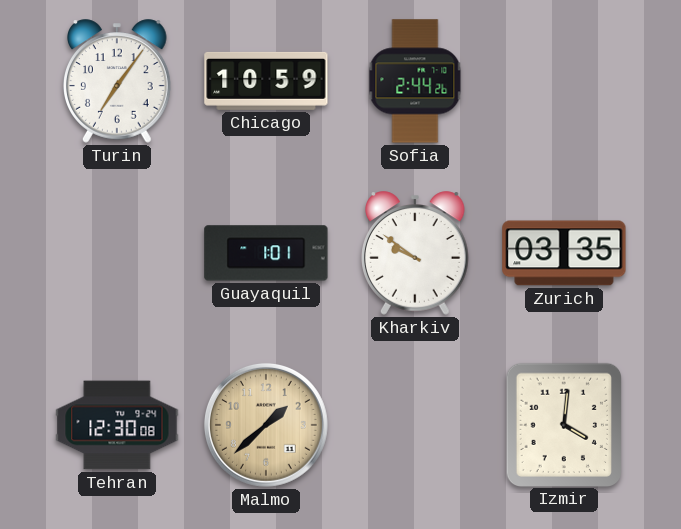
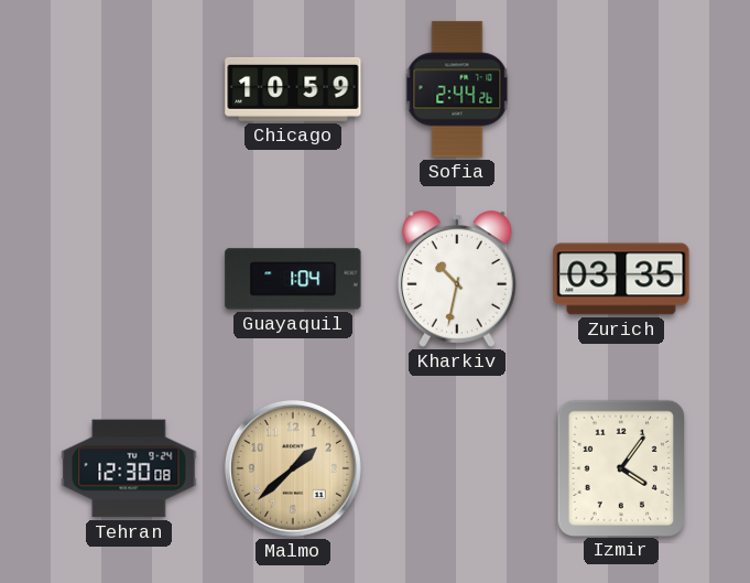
Turin: 7:06 -> none (118, 81)
Guayaquil: 1:01 -> 1:04 (293, 279)
Kharkiv: 9:51 -> 10:32 (458, 279)
Izmir: 4:01 -> 4:06 (620, 467)
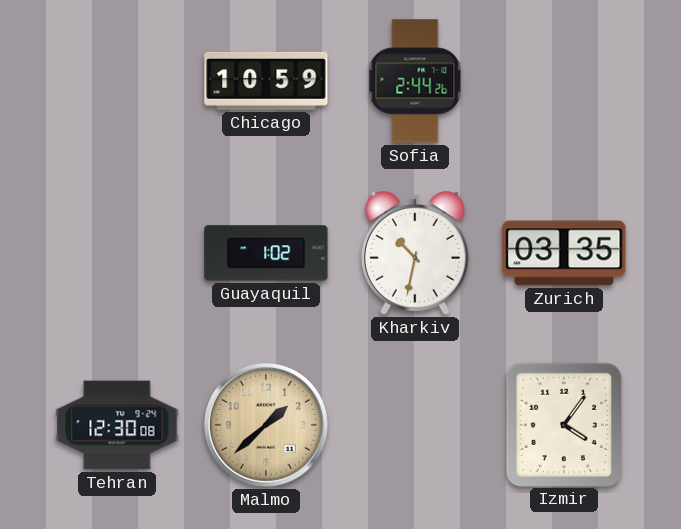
Guayaquil: 1:04 -> 1:02 (266, 253)
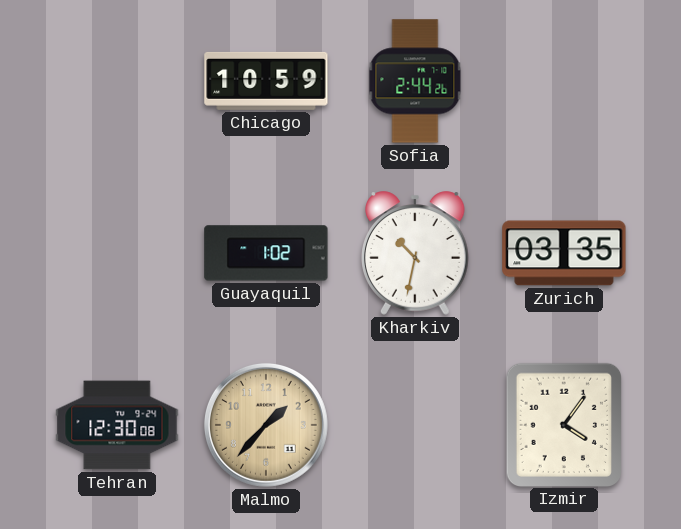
Malmo: 1:38 -> 1:37 (266, 425)
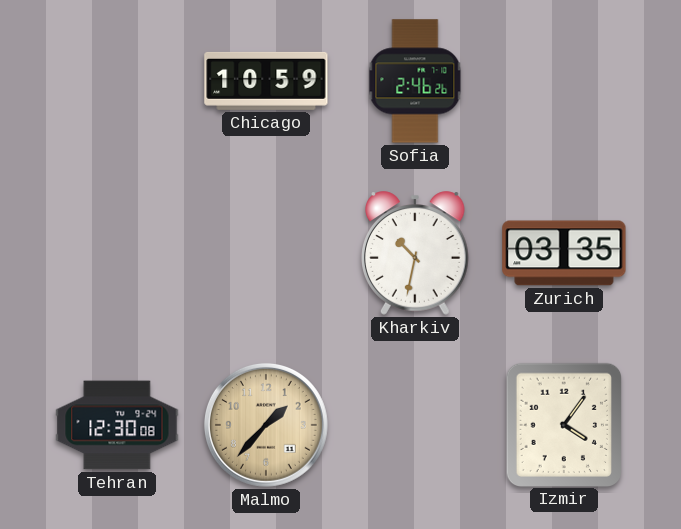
Sofia: 2:44 -> 2:46 (415, 81)
Guayaquil: 1:02 -> none (266, 253)
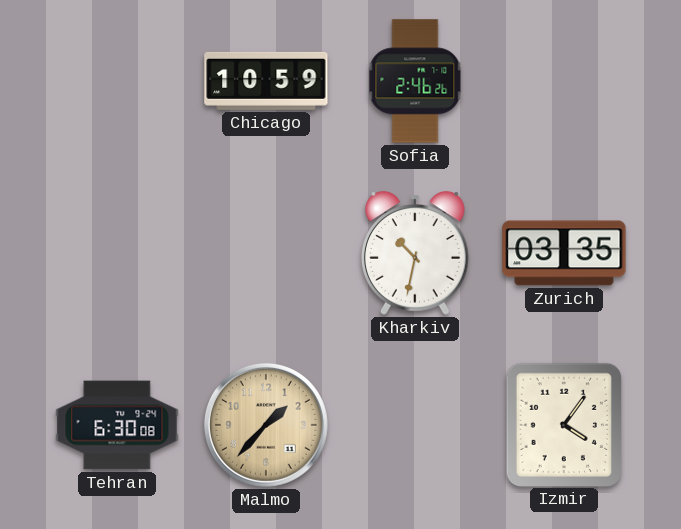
Tehran: 12:30 -> 6:30 (117, 425)
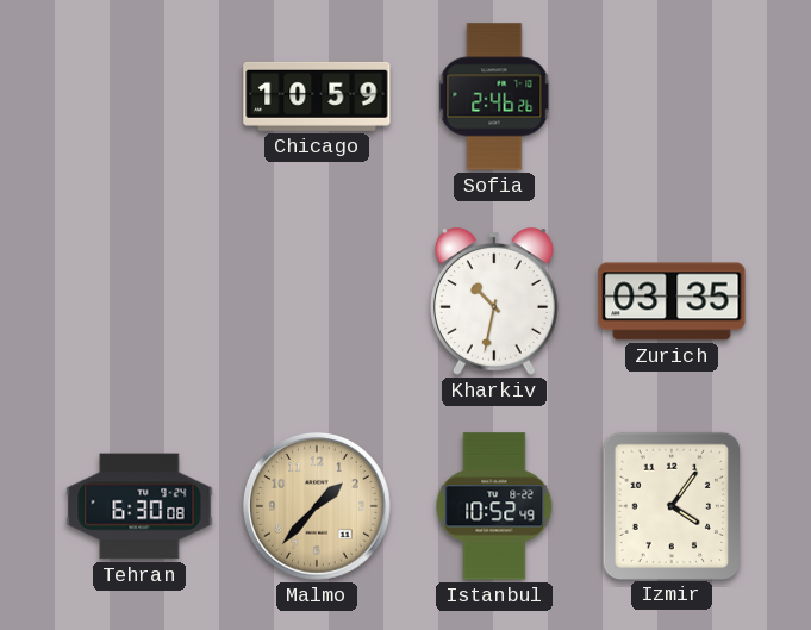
Istanbul: none -> 10:52 (494, 506)
